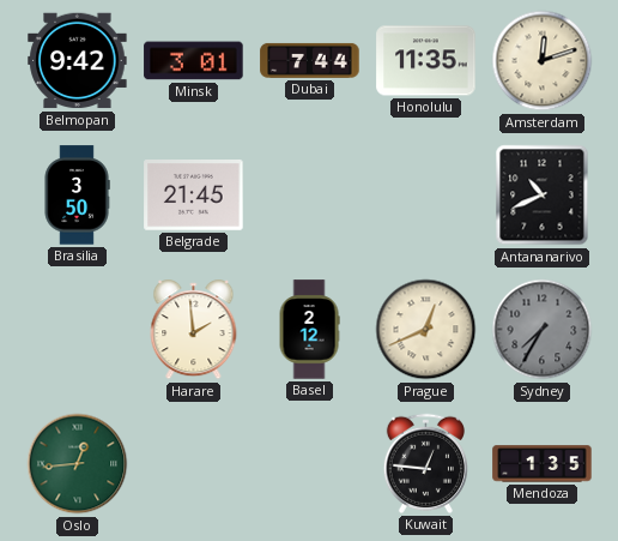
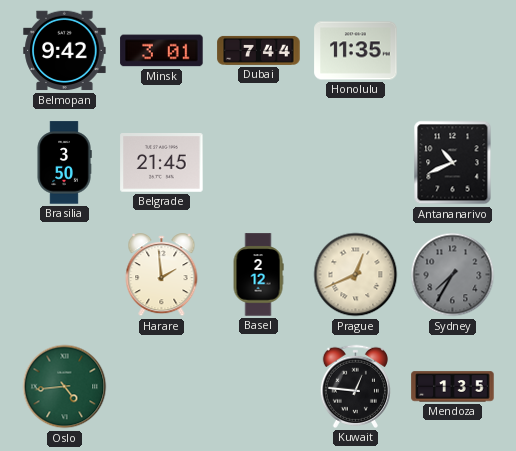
Amsterdam: 12:12 -> none (543, 61)
Oslo: 12:44 -> 4:44 (65, 387)
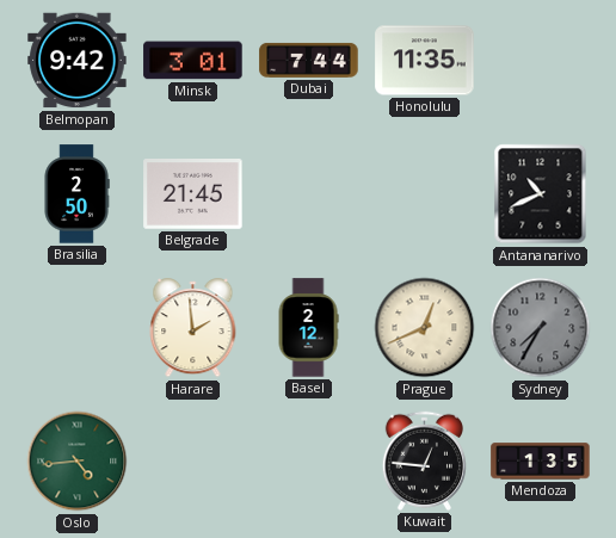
Brasilia: 3:50 -> 2:50 (76, 194)
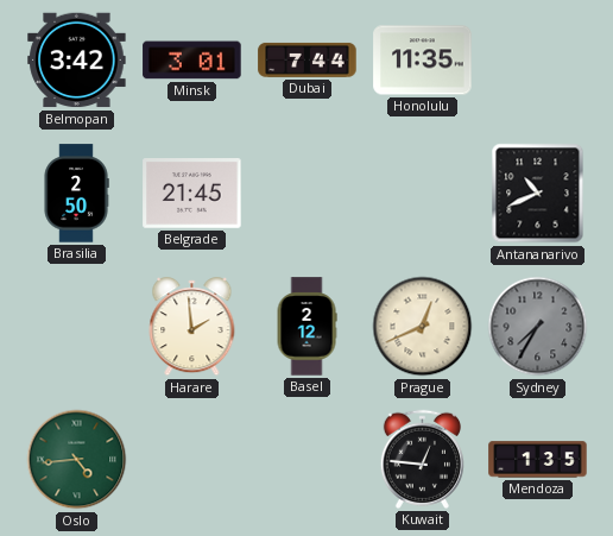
Belmopan: 9:42 -> 3:42 (77, 61)
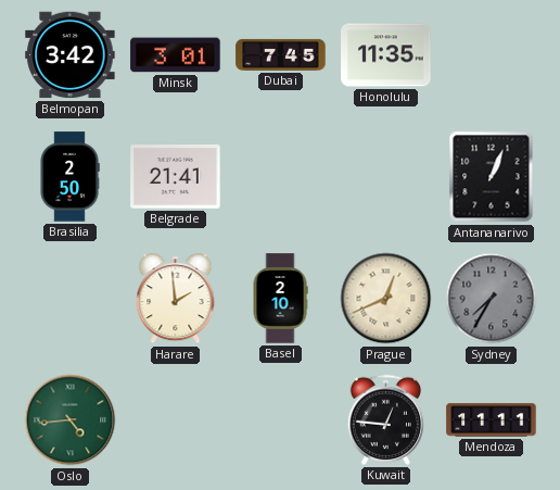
Dubai: 7:44 -> 7:45 (281, 54)
Belgrade: 21:45 -> 21:41 (176, 177)
Antananarivo: 10:41 -> 1:04 (492, 177)
Basel: 2:12 -> 2:10 (280, 299)
Mendoza: 1:35 -> 11:11 (492, 420)
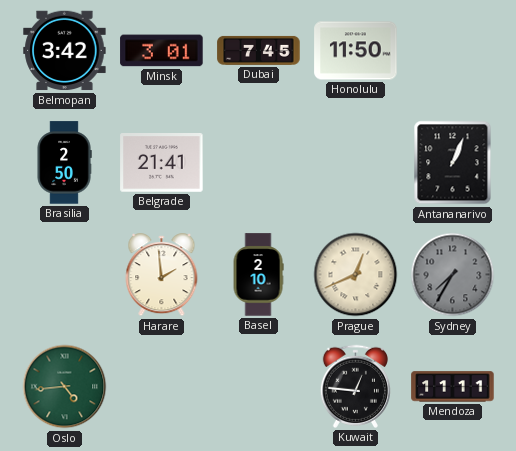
Honolulu: 11:35 -> 11:50 (356, 51)
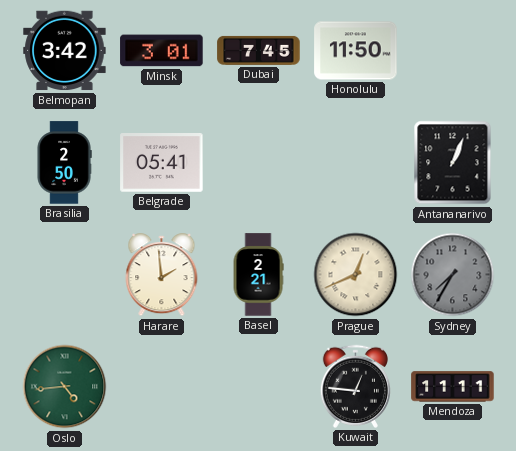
Belgrade: 21:41 -> 05:41 (162, 163)
Basel: 2:10 -> 2:21 (258, 275)
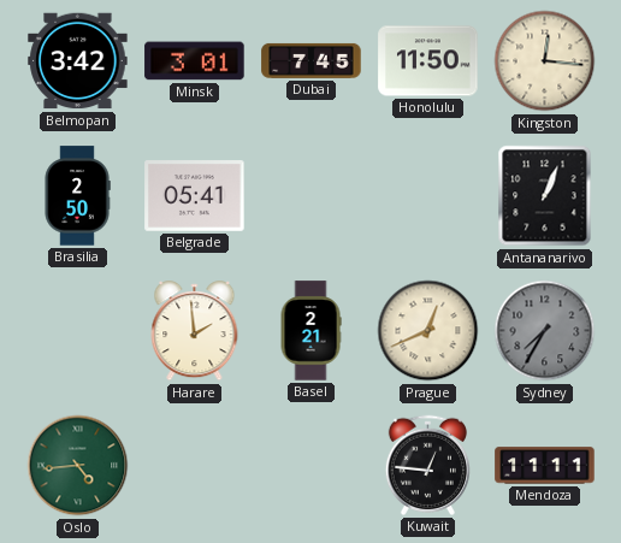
Kingston: none -> 12:16 (545, 61)
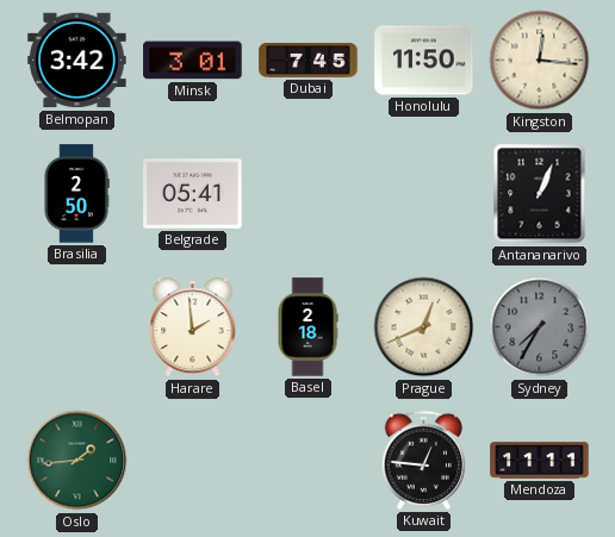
Basel: 2:21 -> 2:18 (307, 327)
Oslo: 4:44 -> 1:44 (77, 461)
